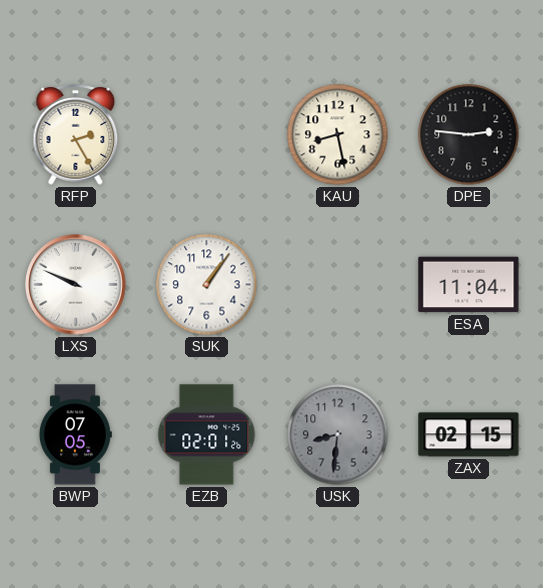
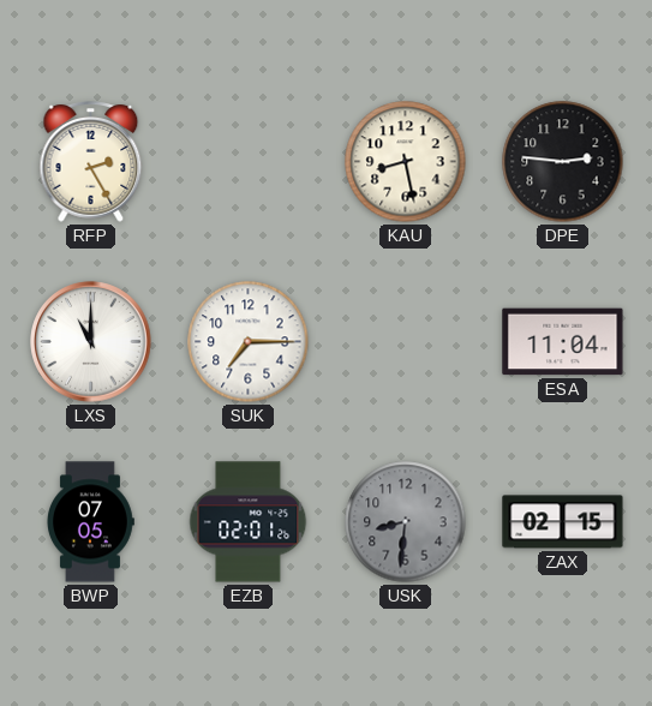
LXS: 9:49 -> 11:00 (91, 342)
SUK: 1:06 -> 7:15 (249, 342)
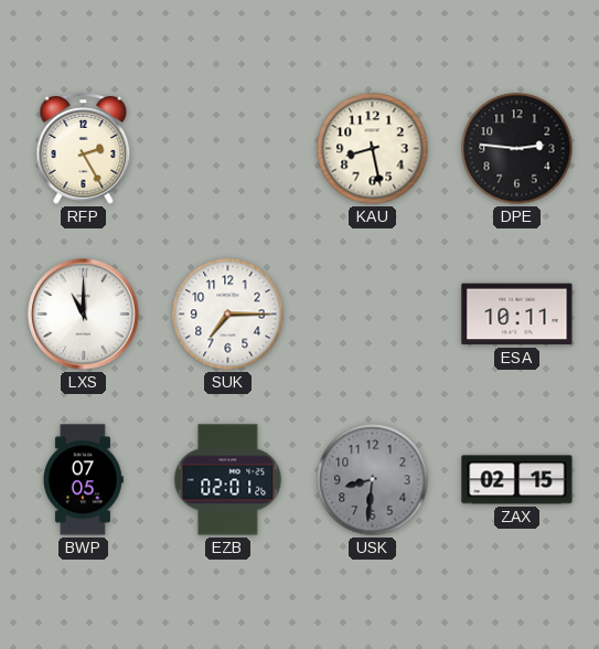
ESA: 11:04 -> 10:11 (517, 315)
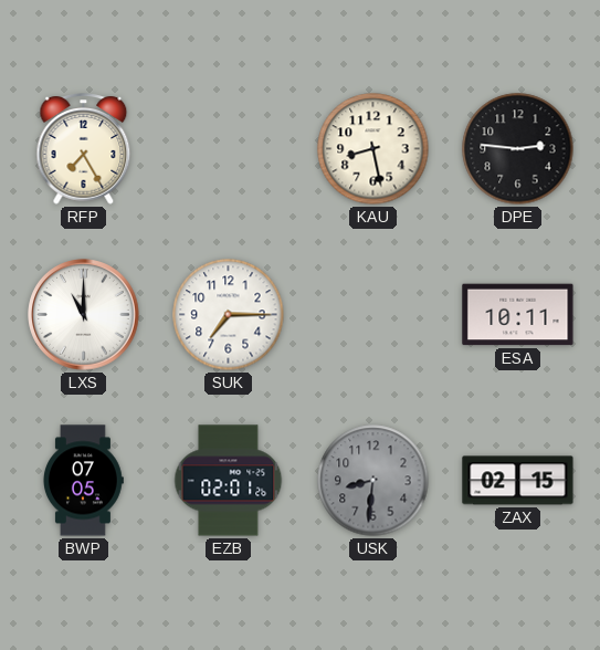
RFP: 2:25 -> 7:25 (84, 149)
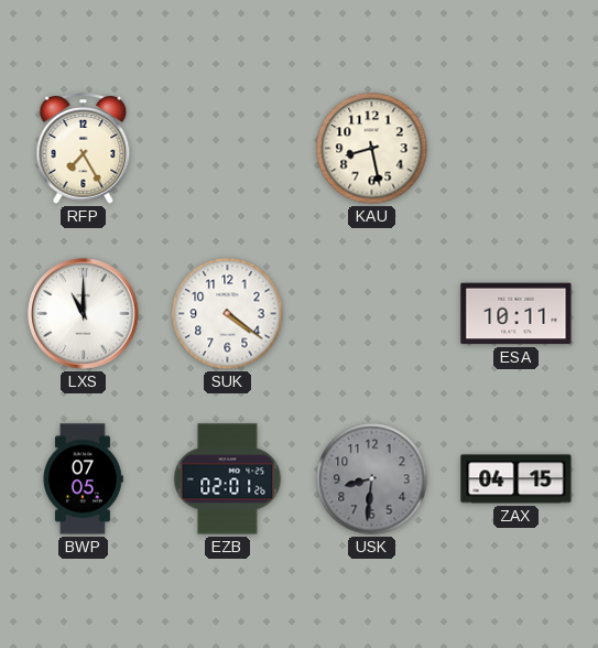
DPE: 2:46 -> none (518, 149)
SUK: 7:15 -> 4:21 (228, 314)
ZAX: 02:15 -> 04:15 (517, 479)
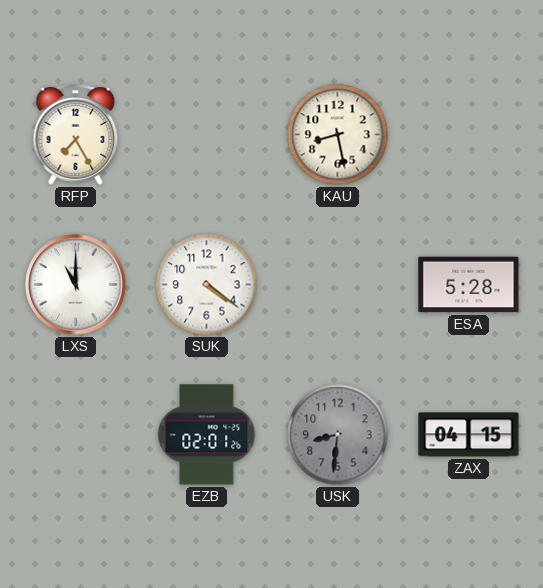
ESA: 10:11 -> 5:28 (469, 285)
BWP: 07:05 -> none (84, 479)
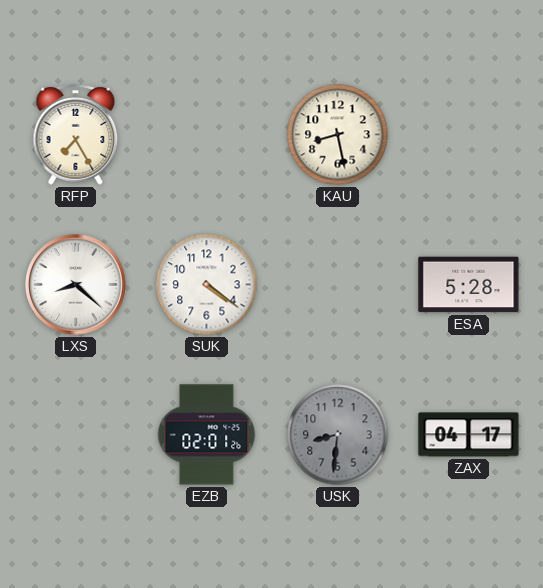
LXS: 11:00 -> 8:22 (76, 285)
ZAX: 04:15 -> 04:17 (469, 435)
